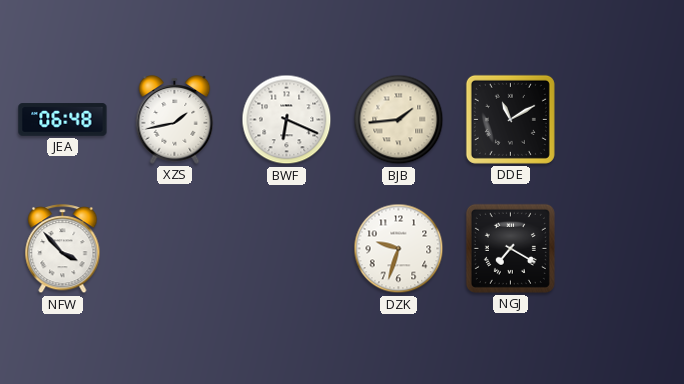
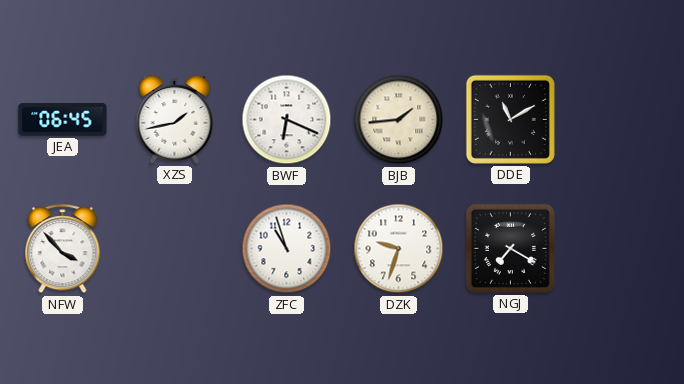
JEA: 06:48 -> 06:45 (63, 120)
ZFC: none -> 10:57 (287, 249)
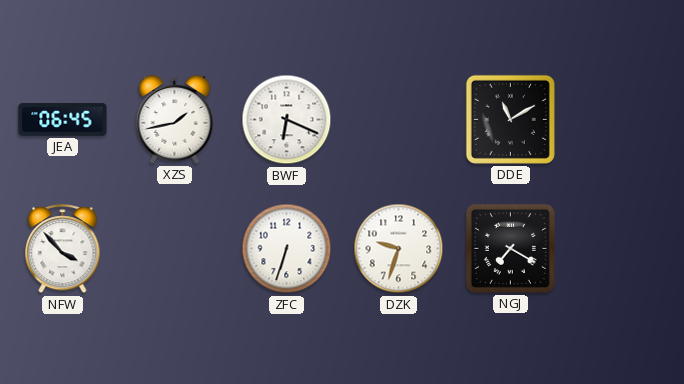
BJB: 1:44 -> none (399, 120)
ZFC: 10:57 -> 6:33 (287, 249)
